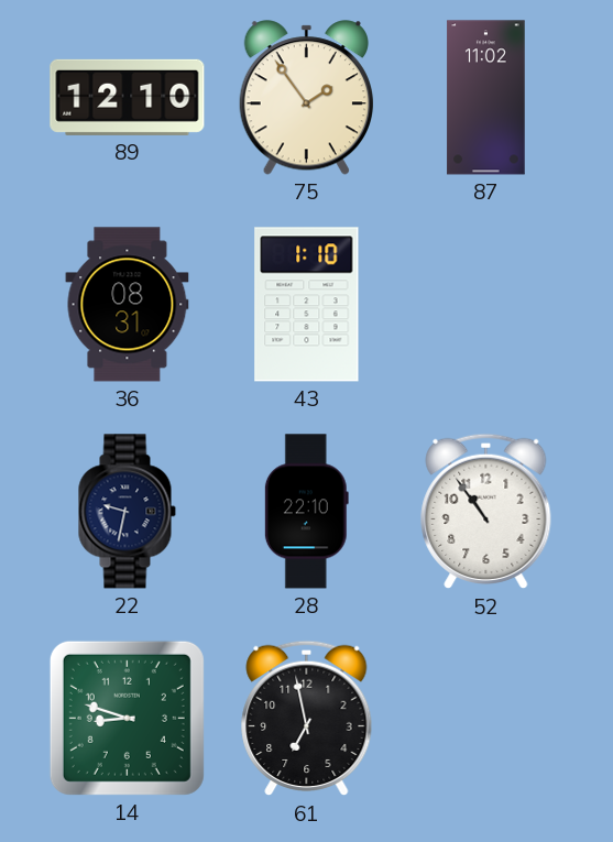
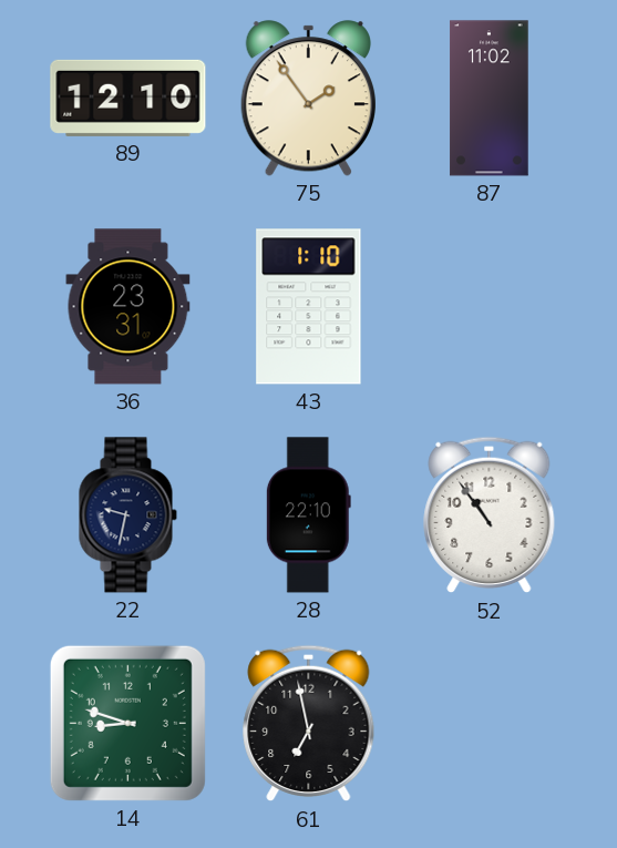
36: 08:31 -> 23:31 (128, 307)
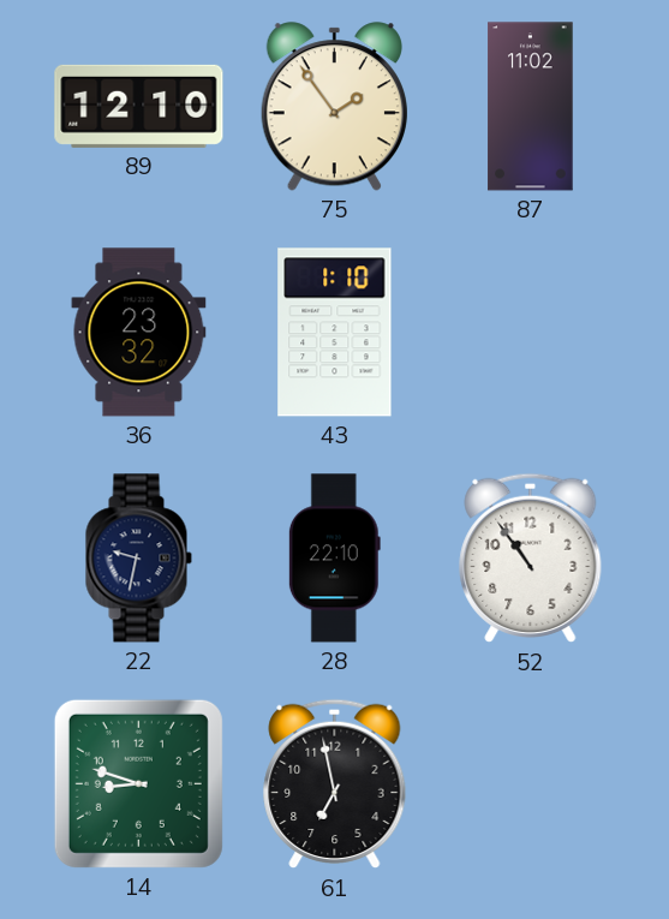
36: 23:31 -> 23:32 (139, 333)
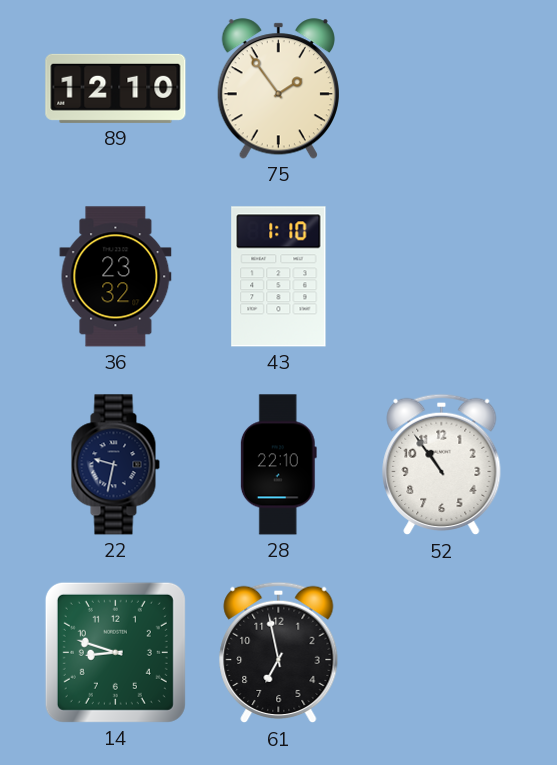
87: 11:02 -> none (531, 107)
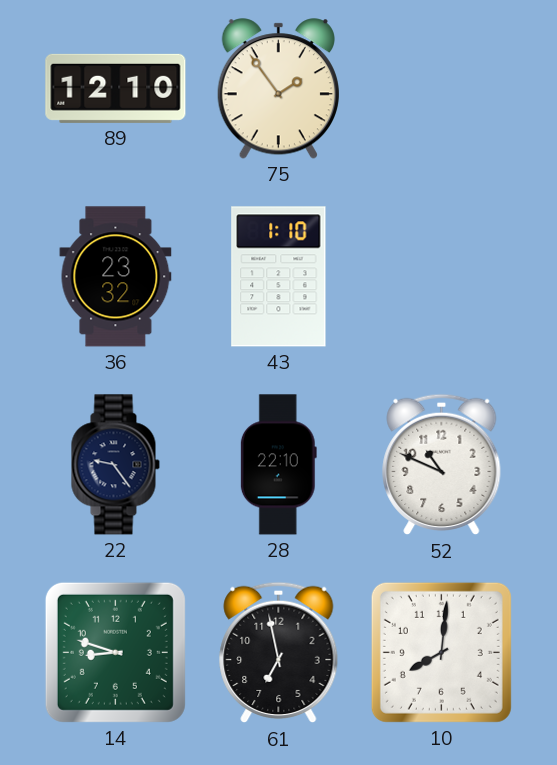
22: 9:32 -> 9:24 (115, 465)
52: 10:54 -> 10:49 (442, 465)
10: none -> 8:01 (441, 652)
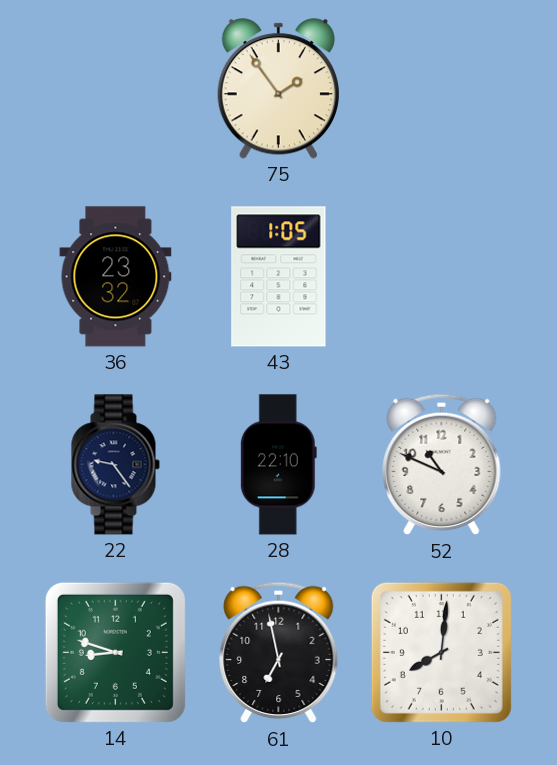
89: 12:10 -> none (116, 88)
43: 1:10 -> 1:05 (279, 277)
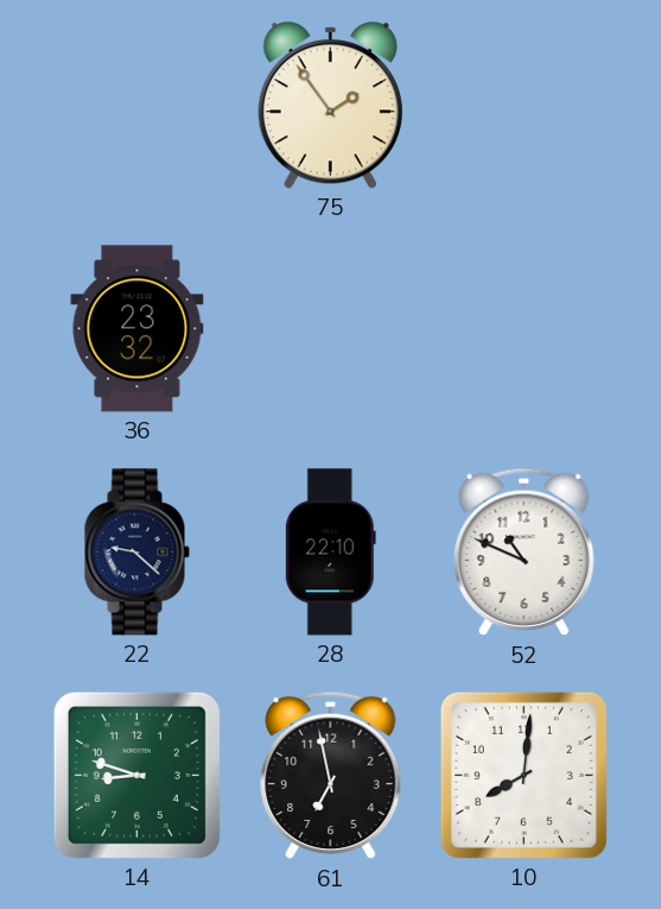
43: 1:05 -> none (279, 277)
22: 9:24 -> 9:22 (136, 553)
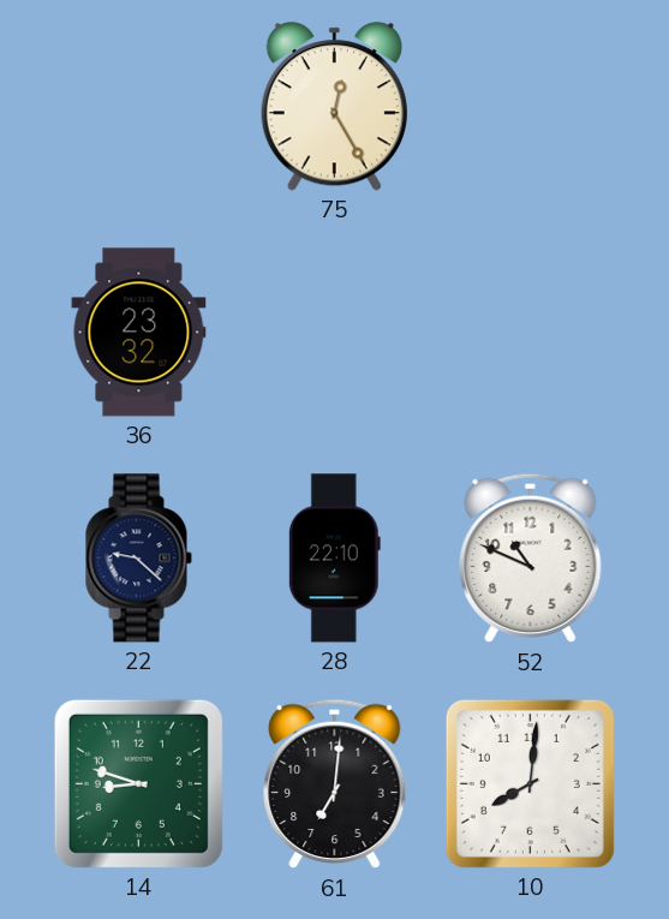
75: 1:54 -> 12:25 (334, 107)
61: 6:58 -> 7:01 (335, 784)
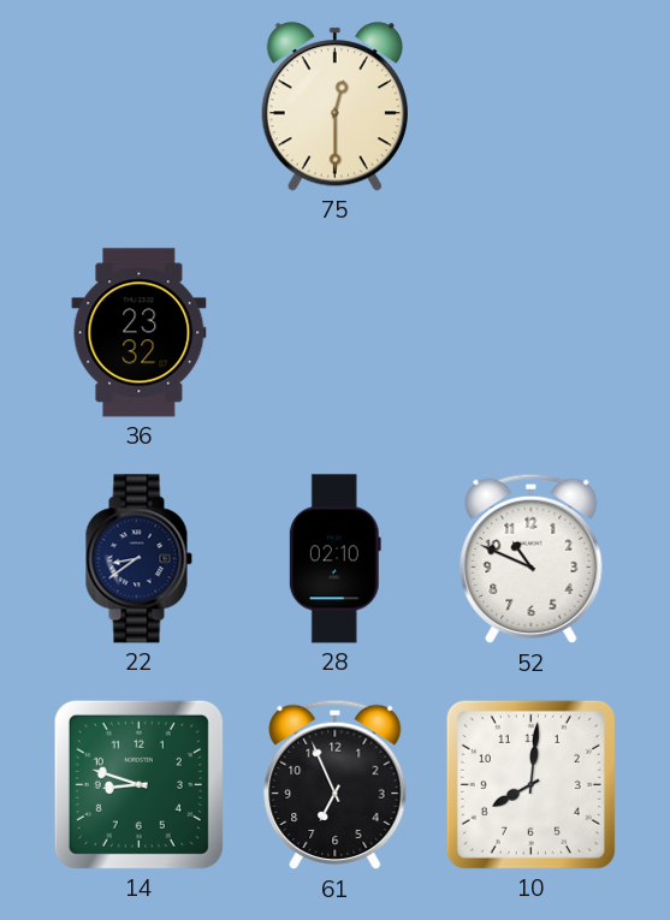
75: 12:25 -> 12:30 (334, 107)
22: 9:22 -> 8:39 (138, 559)
28: 22:10 -> 02:10 (334, 559)
61: 7:01 -> 6:56 (336, 785)
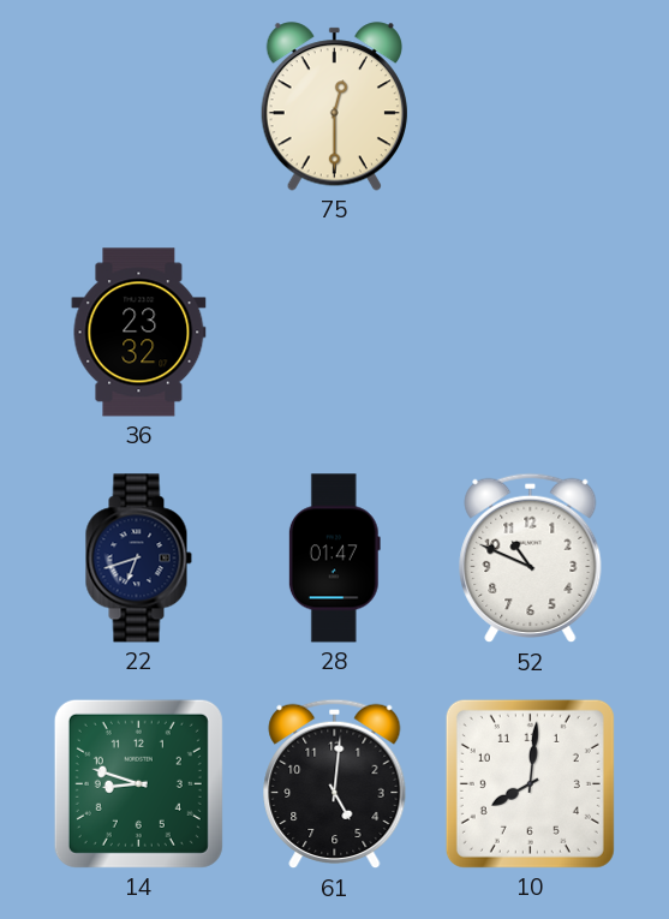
22: 8:39 -> 6:42 (138, 559)
28: 02:10 -> 01:47 (334, 559)
61: 6:56 -> 5:01 (335, 784)
